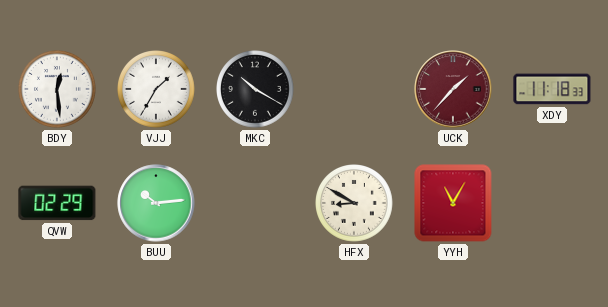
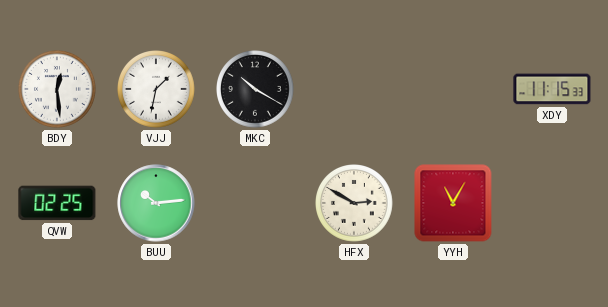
VJJ: 1:35 -> 1:32 (157, 90)
UCK: 1:37 -> none (453, 89)
XDY: 11:18 -> 11:15 (552, 89)
QVW: 02:29 -> 02:25 (57, 203)
HFX: 8:50 -> 2:50 (355, 204)
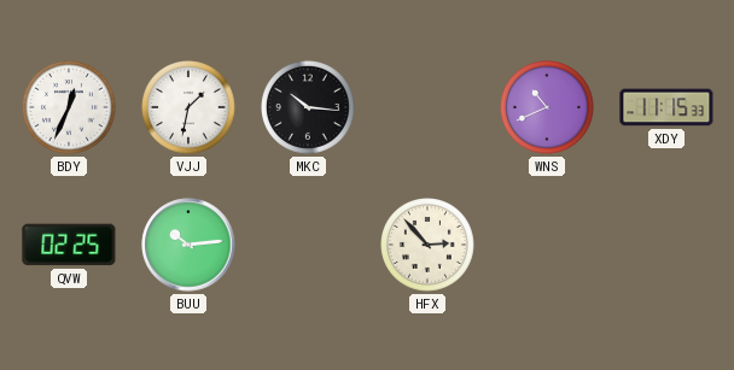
BDY: 12:29 -> 12:34 (70, 108)
MKC: 10:20 -> 10:16 (309, 108)
WNS: none -> 10:41 (548, 108)
HFX: 2:50 -> 2:53 (429, 246)
YYH: 11:05 -> none (453, 203)
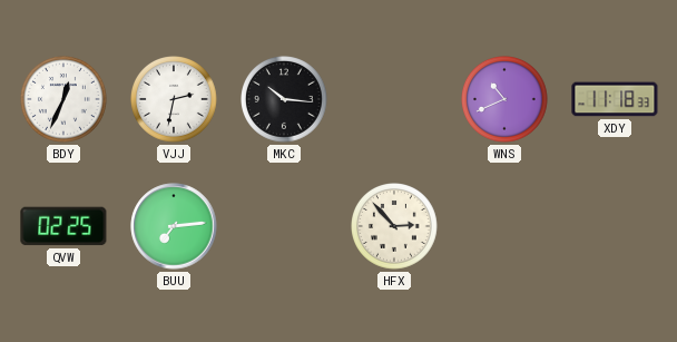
VJJ: 1:32 -> 2:32 (175, 100)
XDY: 11:15 -> 11:18 (615, 99)
BUU: 10:14 -> 7:14 (174, 226)
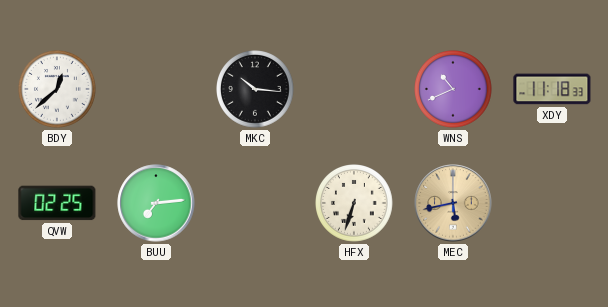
BDY: 12:34 -> 12:38 (58, 90)
VJJ: 2:32 -> none (175, 100)
HFX: 2:53 -> 6:33 (355, 204)
MEC: none -> 5:43 (453, 203)
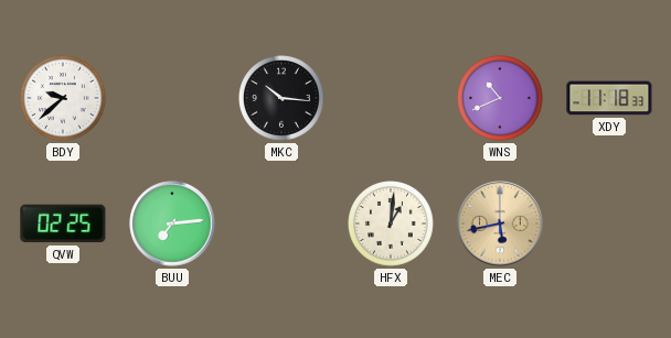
BDY: 12:38 -> 9:38 (64, 99)
HFX: 6:33 -> 1:01 (392, 225)
